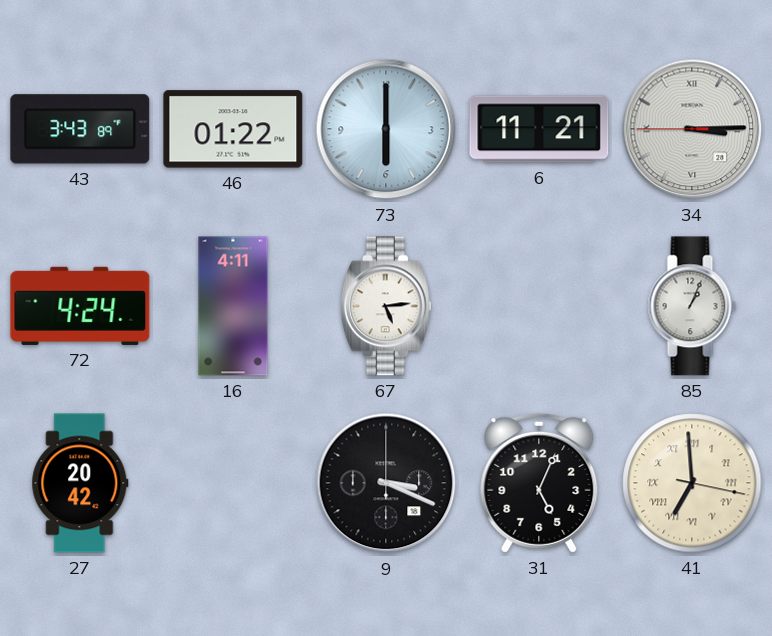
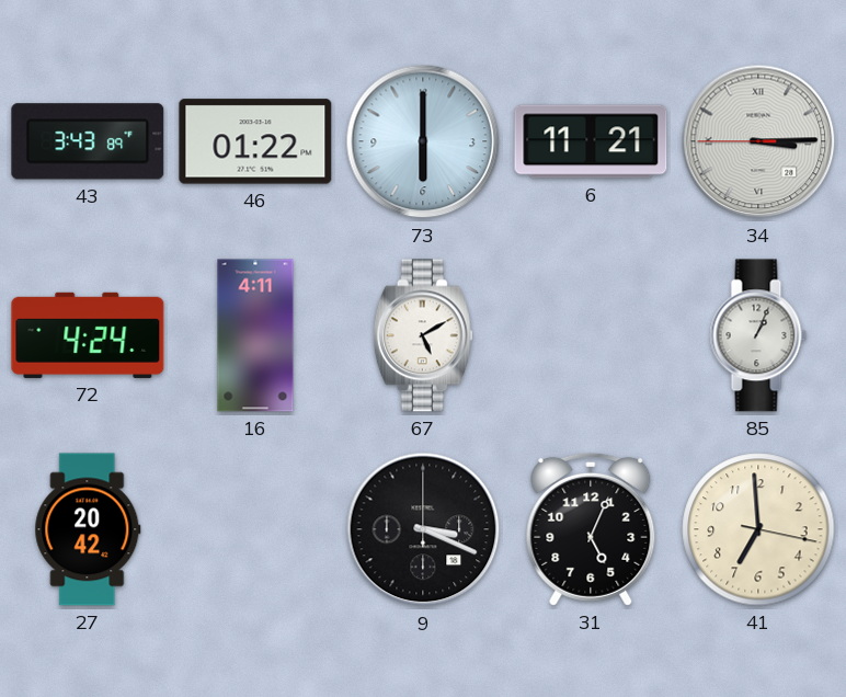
67: 5:14 -> 5:10 (423, 335)
41 numerals: Roman -> Arabic (758, 529)
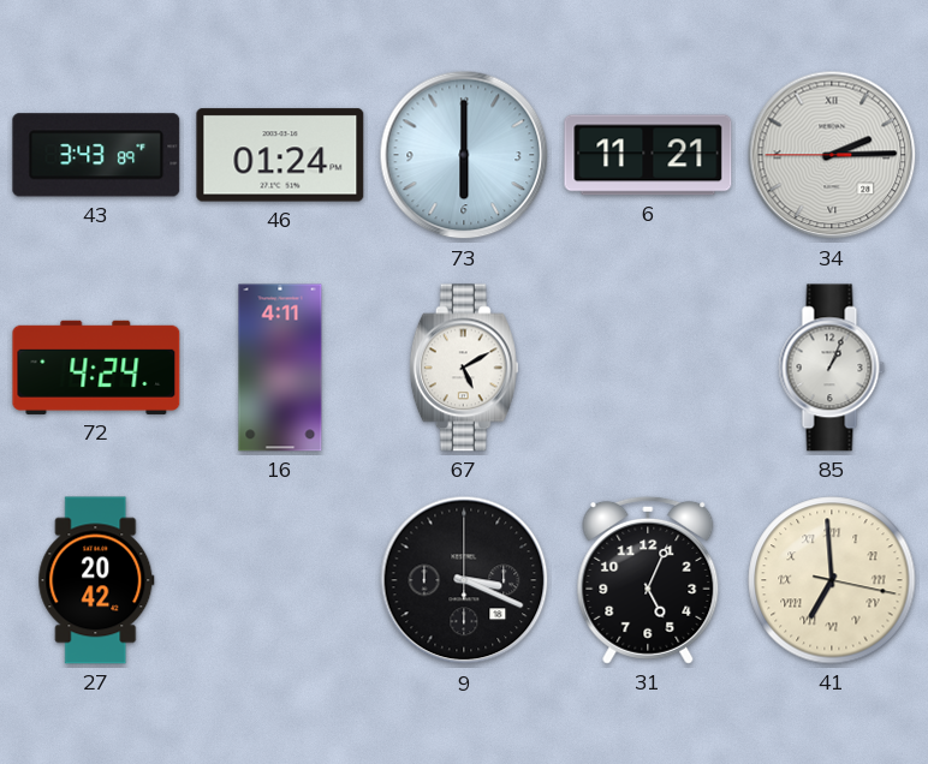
46: 01:22 -> 01:24 (280, 155)
34: 3:14 -> 2:14 (832, 155)
41 numerals: Arabic -> Roman (832, 580)
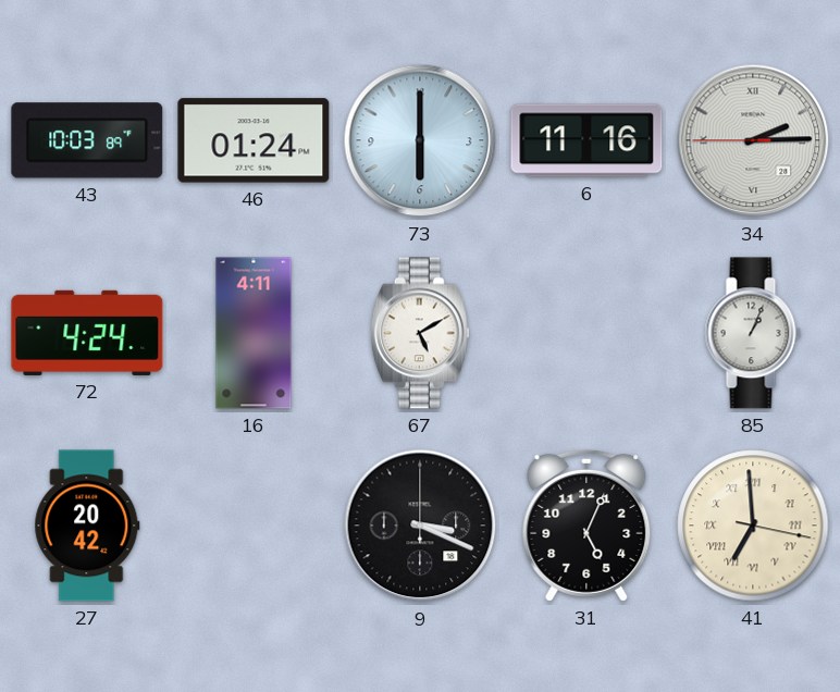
43: 3:43 -> 10:03 (87, 140)
6: 11:21 -> 11:16 (586, 140)
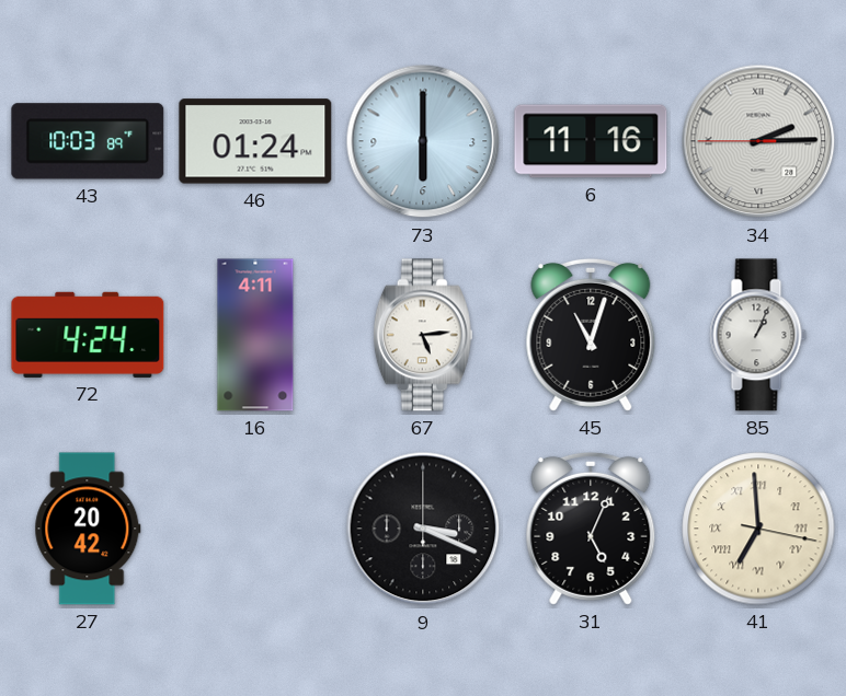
67: 5:10 -> 5:14 (423, 335)
45: none -> 11:03 (591, 335)
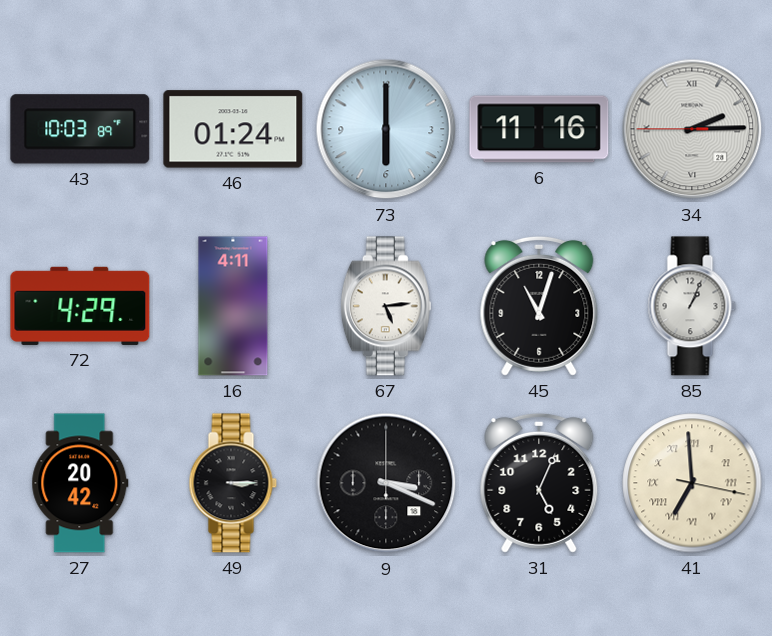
72: 4:24 -> 4:29 (80, 306)
49: none -> 3:15 (233, 483)
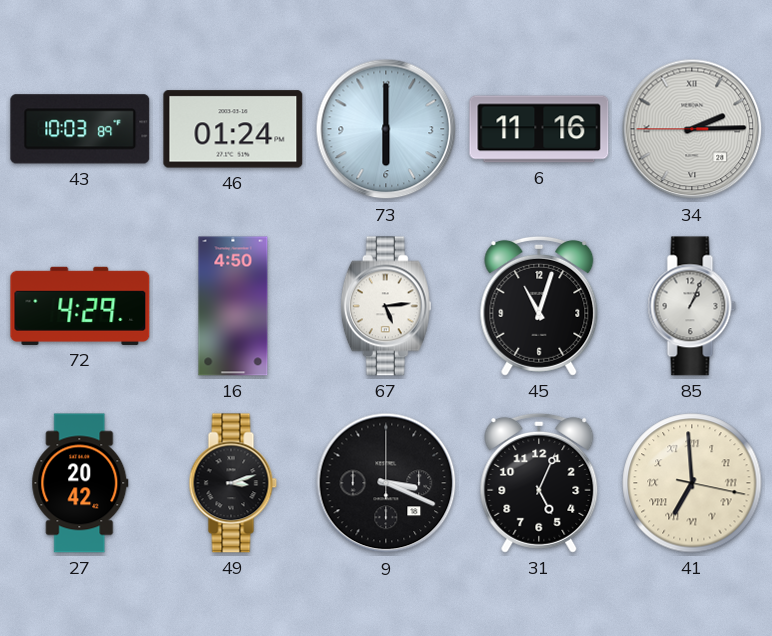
16: 4:11 -> 4:50 (233, 306)
49: 3:15 -> 3:12 (233, 483)
